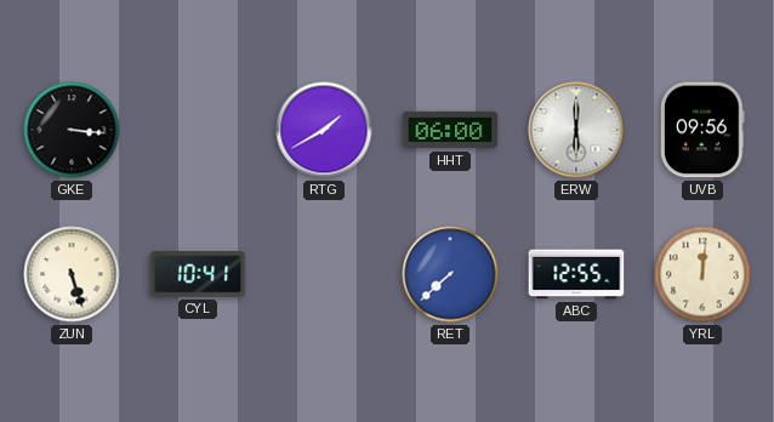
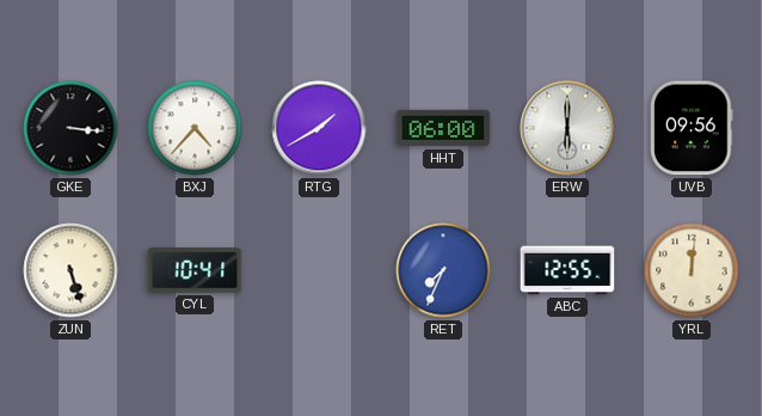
BXJ: none -> 4:37 (195, 128)
RET: 7:38 -> 7:34 (443, 270)
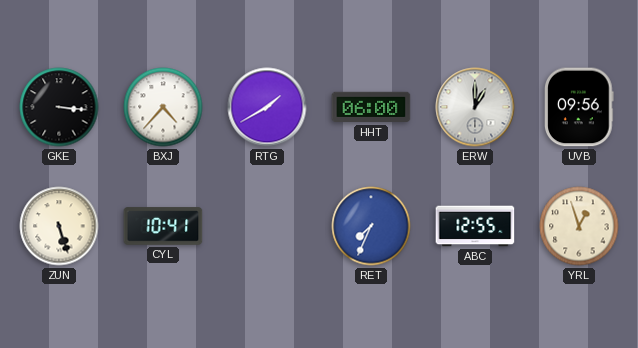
ERW: 6:00 -> 1:00 (475, 107)
YRL: 12:01 -> 12:57 (579, 226)
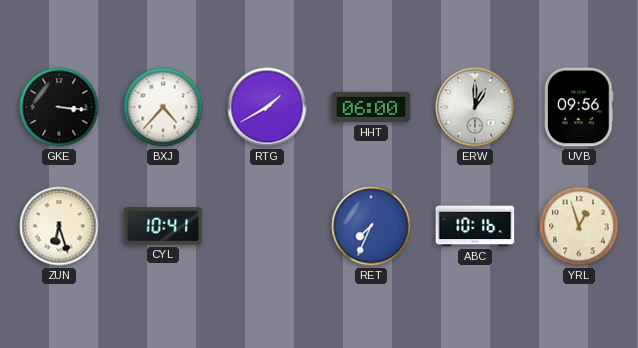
ZUN: 5:27 -> 6:27 (59, 226)
ABC: 12:55 -> 10:16 (475, 226)
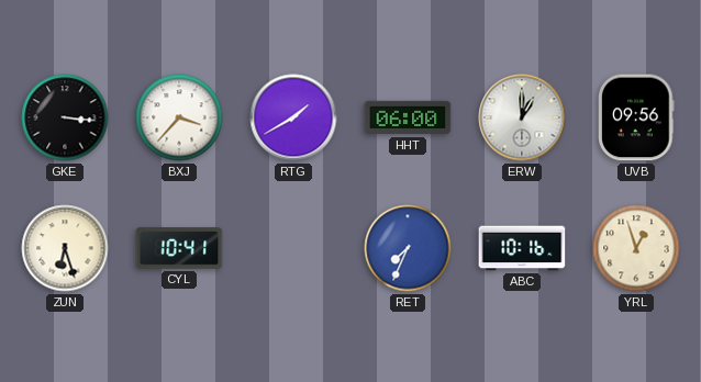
BXJ: 4:37 -> 3:37 (179, 117)
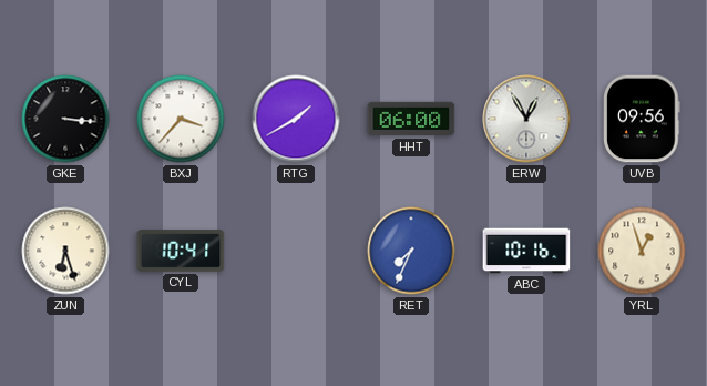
ERW: 1:00 -> 12:55 (526, 119)
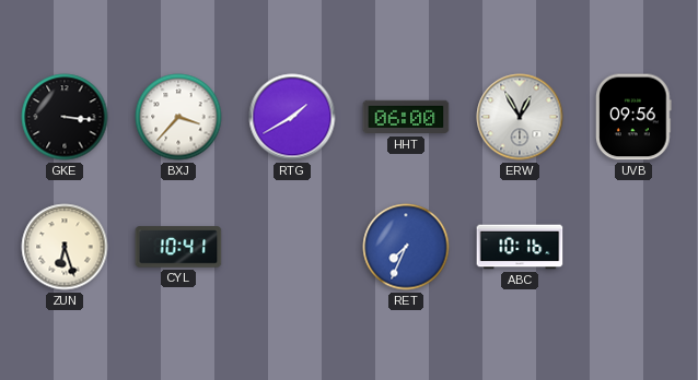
YRL: 12:57 -> none (642, 251)
